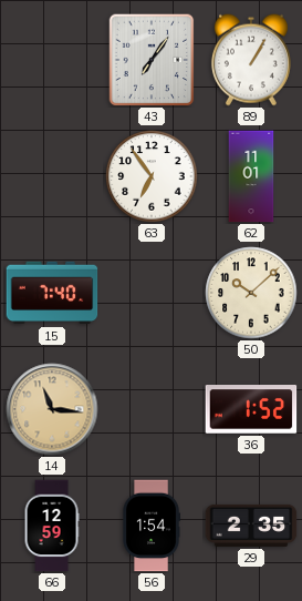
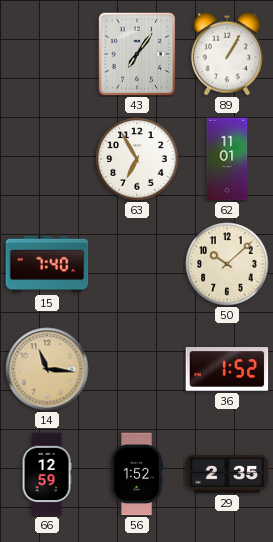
63: 6:54 -> 6:55 (137, 159)
56: 1:54 -> 1:52 (137, 474)
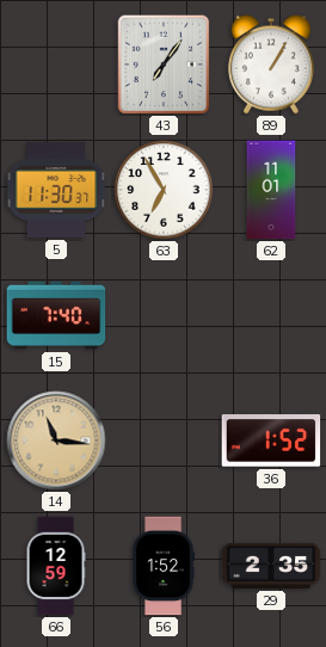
5: none -> 11:30 (56, 190)
50: 10:08 -> none (227, 264)
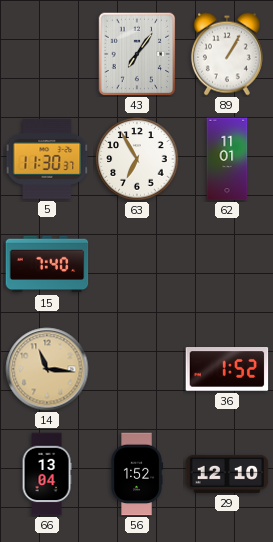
66: 12:59 -> 13:04 (47, 474)
29: 2:35 -> 12:10 (227, 474)
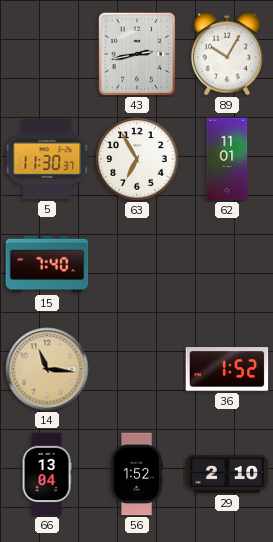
43: 7:06 -> 2:43 (137, 54)
89: 1:05 -> 10:05 (227, 54)
29: 12:10 -> 2:10 (227, 474)
